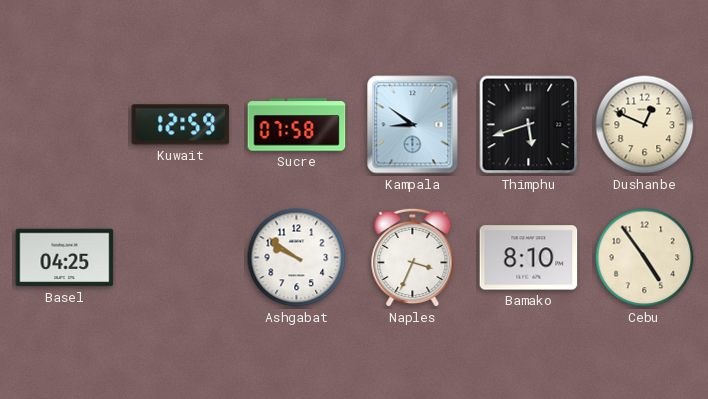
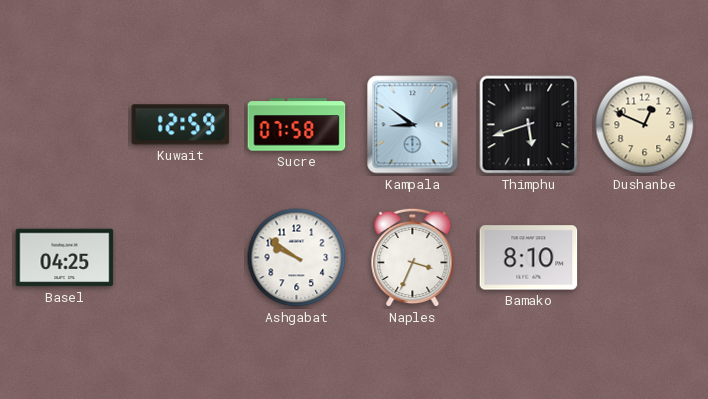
Cebu: 4:54 -> none (645, 258)
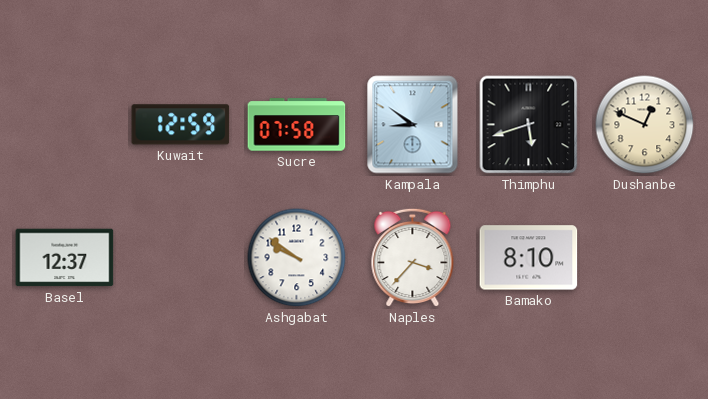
Basel: 04:25 -> 12:37 (65, 258)
Naples: 3:34 -> 3:37 (413, 258)
